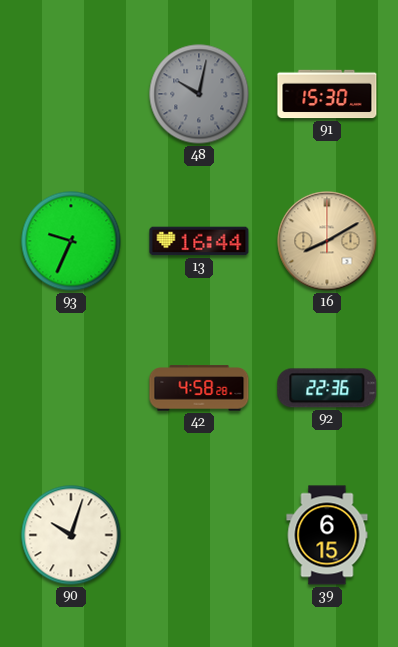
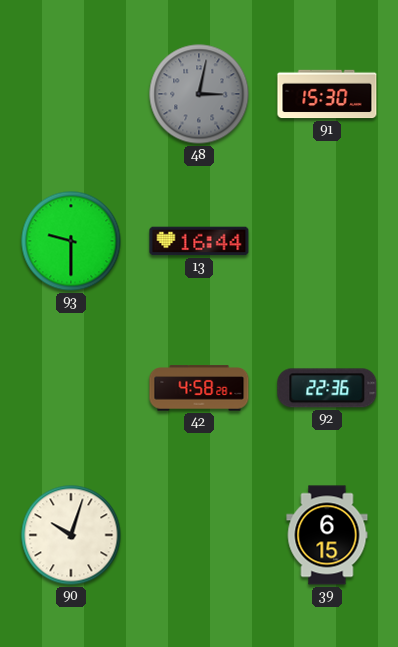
48: 10:02 -> 3:02 (199, 94)
93: 9:34 -> 9:30 (71, 241)
16: 8:10 -> none (327, 241)
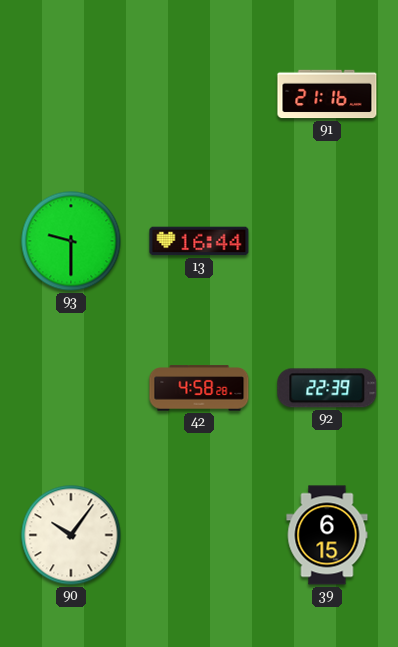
48: 3:02 -> none (199, 94)
91: 15:30 -> 21:16 (327, 94)
92: 22:36 -> 22:39 (327, 388)
90: 10:03 -> 10:06 (71, 535)
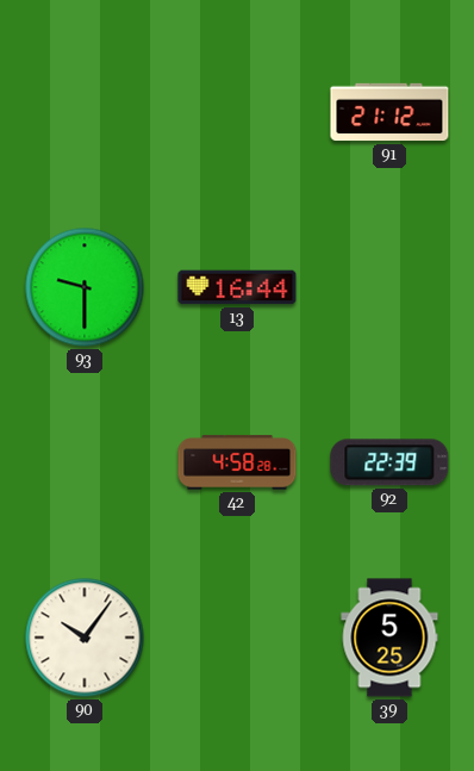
91: 21:16 -> 21:12 (389, 112)
39: 6:15 -> 5:25 (389, 638)
